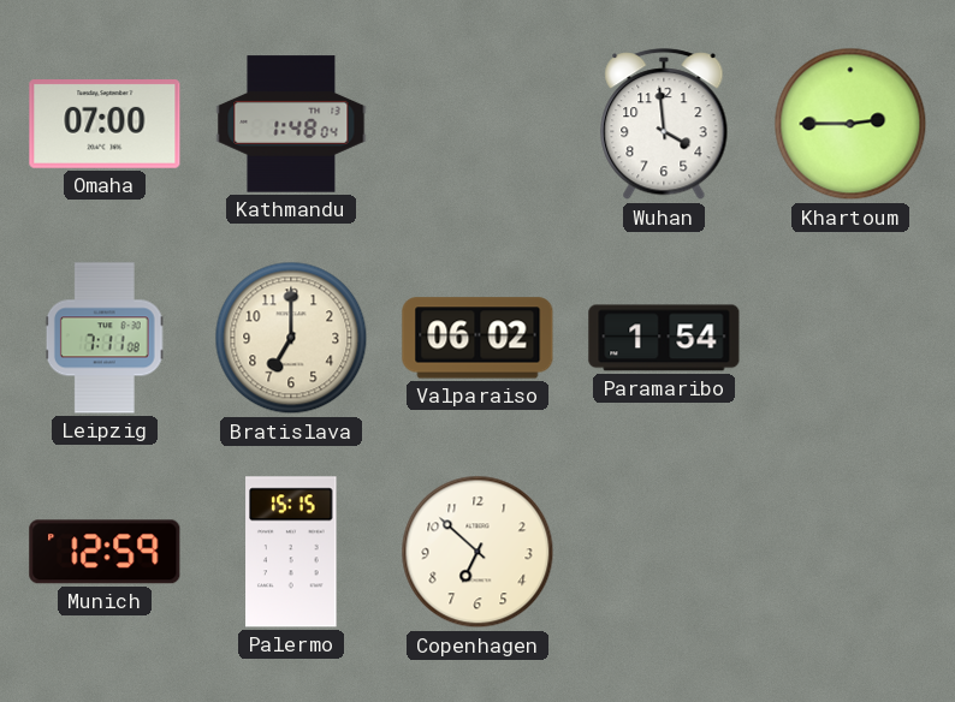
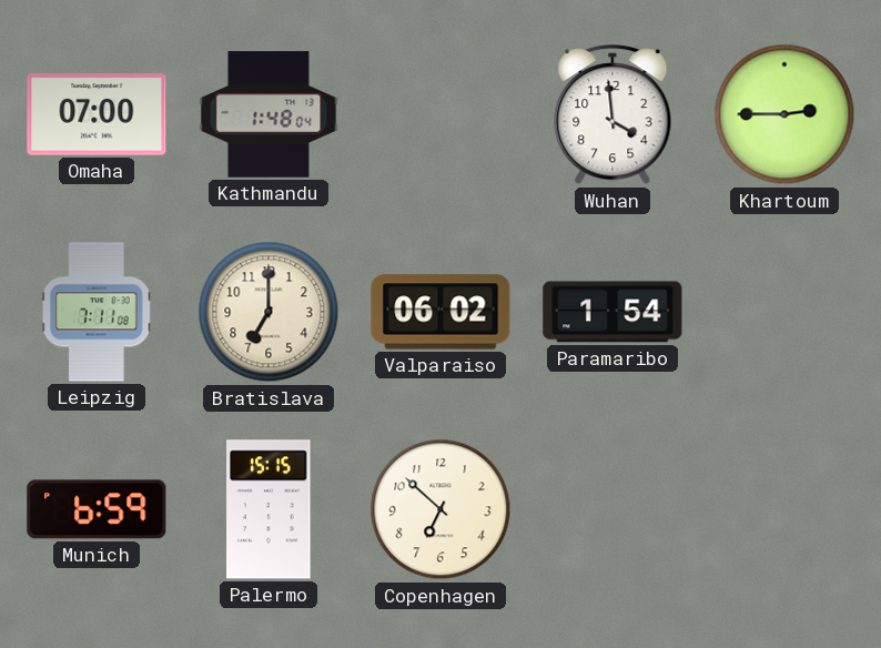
Munich: 12:59 -> 6:59 (97, 509)
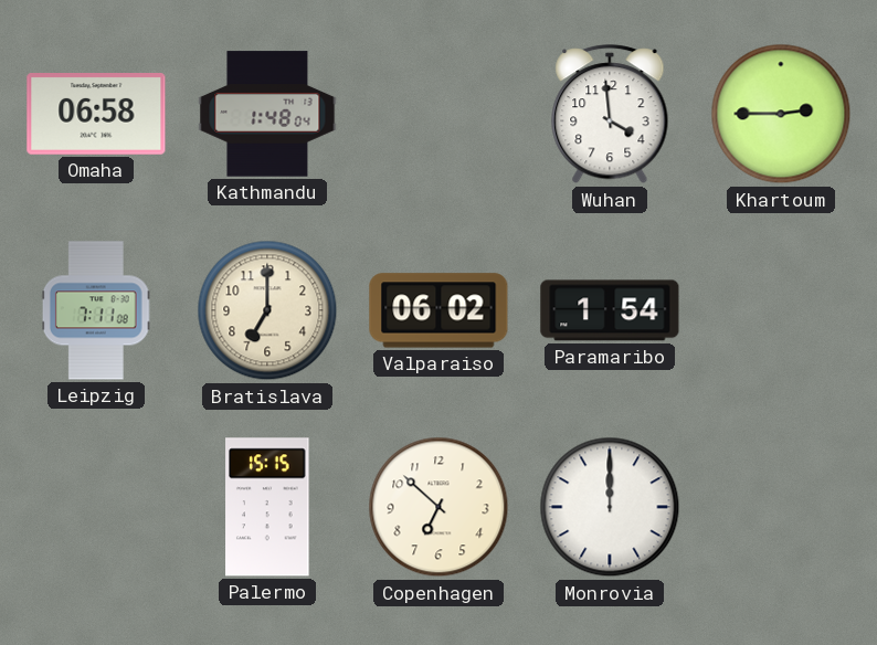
Omaha: 07:00 -> 06:58 (96, 115)
Munich: 6:59 -> none (97, 509)
Monrovia: none -> 12:00 (610, 507)
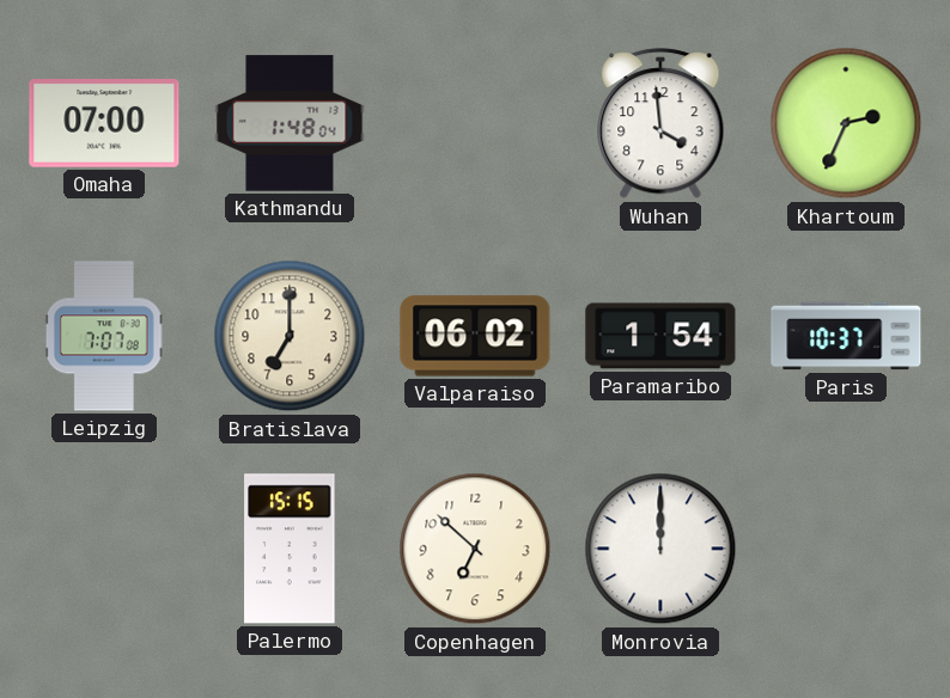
Omaha: 06:58 -> 07:00 (104, 124)
Khartoum: 2:45 -> 2:34 (846, 123)
Leipzig: 7:11 -> 7:07 (104, 336)
Paris: none -> 10:37 (846, 336)
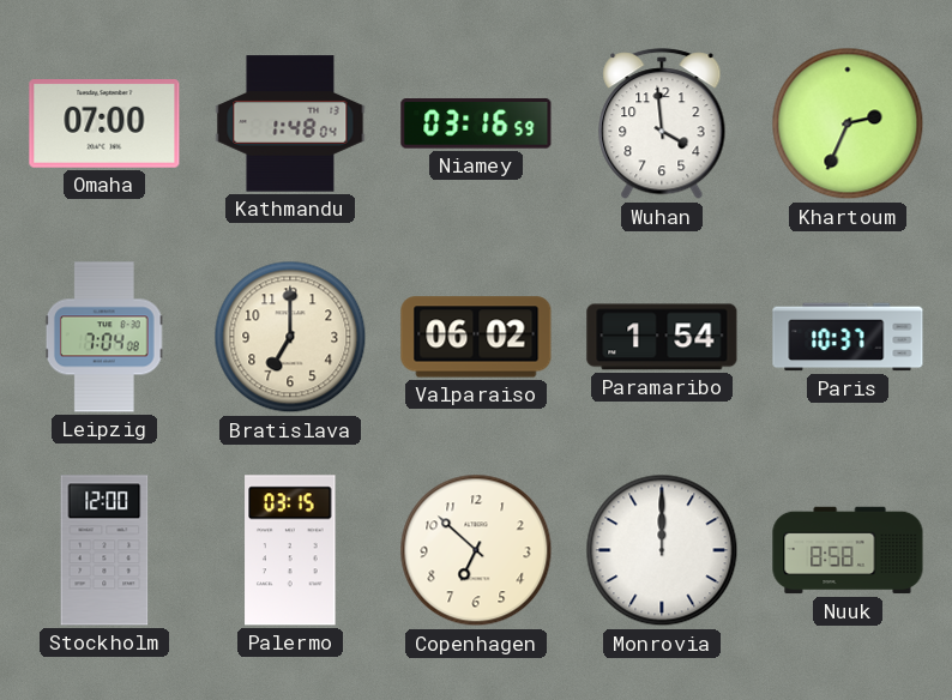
Niamey: none -> 03:16 (476, 123)
Leipzig: 7:07 -> 7:04 (104, 337)
Stockholm: none -> 12:00 (104, 550)
Palermo: 15:15 -> 03:15 (290, 550)
Nuuk: none -> 8:58 (848, 550)
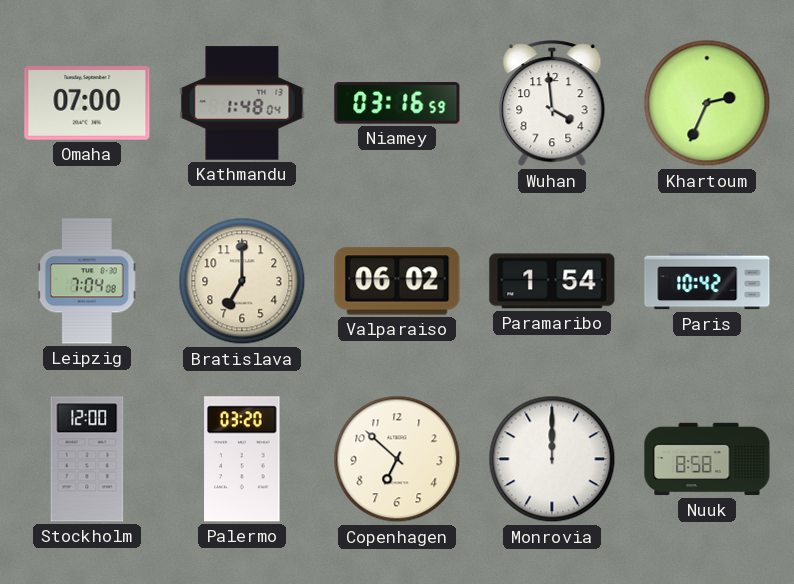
Paris: 10:37 -> 10:42 (707, 281)
Palermo: 03:15 -> 03:20 (242, 459)
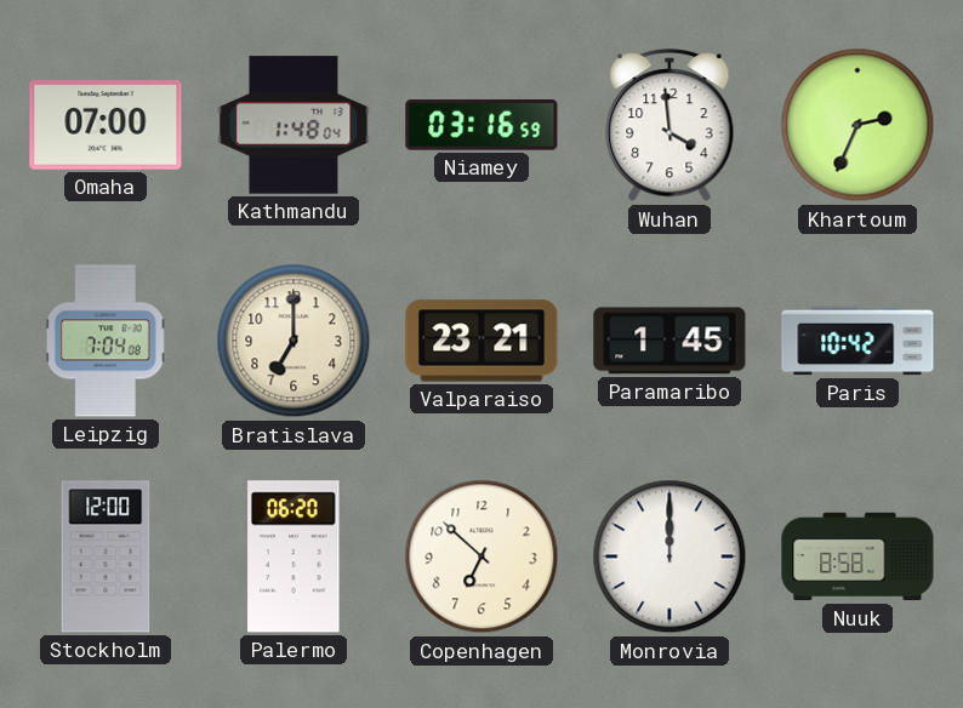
Valparaiso: 06:02 -> 23:21 (481, 341)
Paramaribo: 1:54 -> 1:45 (669, 341)
Palermo: 03:20 -> 06:20 (294, 556)
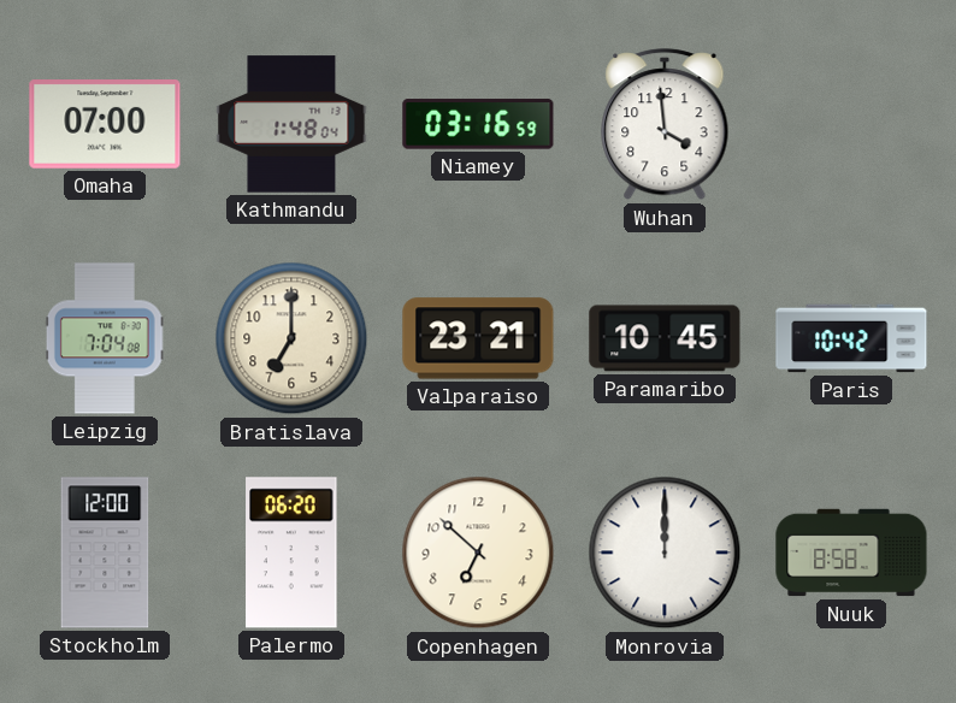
Khartoum: 2:34 -> none (857, 125)
Paramaribo: 1:45 -> 10:45 (665, 338)
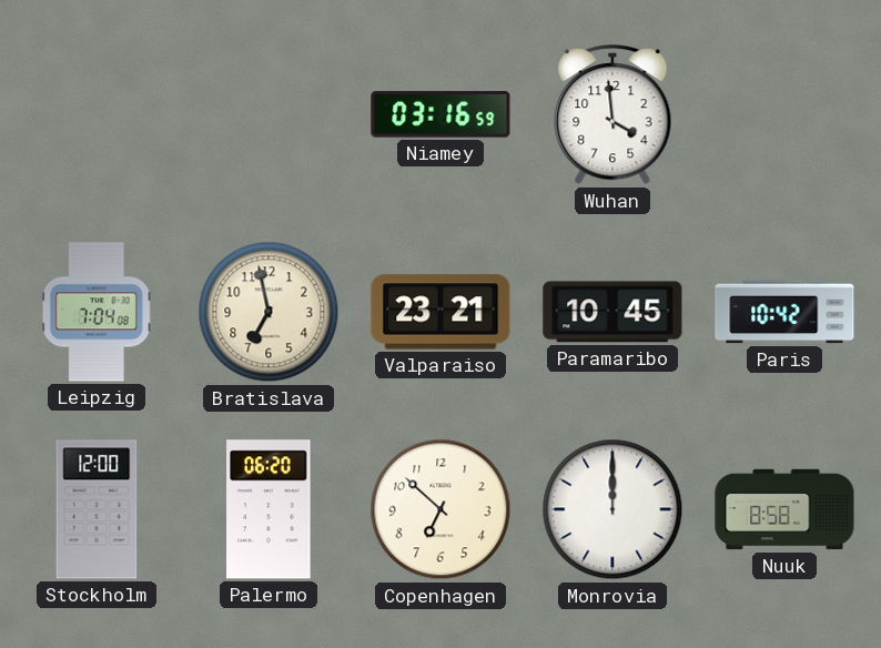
Omaha: 07:00 -> none (105, 125)
Kathmandu: 1:48 -> none (291, 124)
Bratislava: 7:00 -> 6:58 (269, 312)
